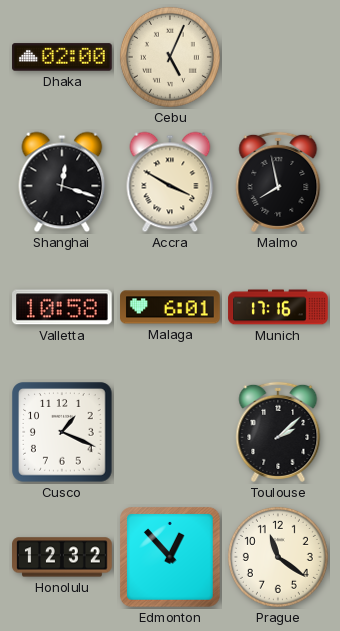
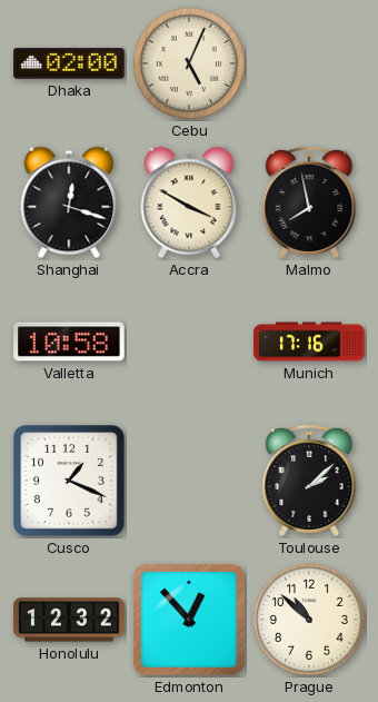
Malaga: 6:01 -> none (170, 307)
Prague: 11:21 -> 10:52 (309, 620)
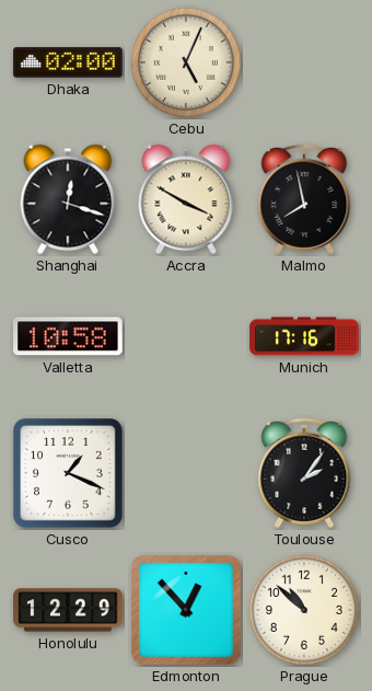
Toulouse: 2:08 -> 2:06 (304, 473)
Honolulu: 12:32 -> 12:29 (68, 610)
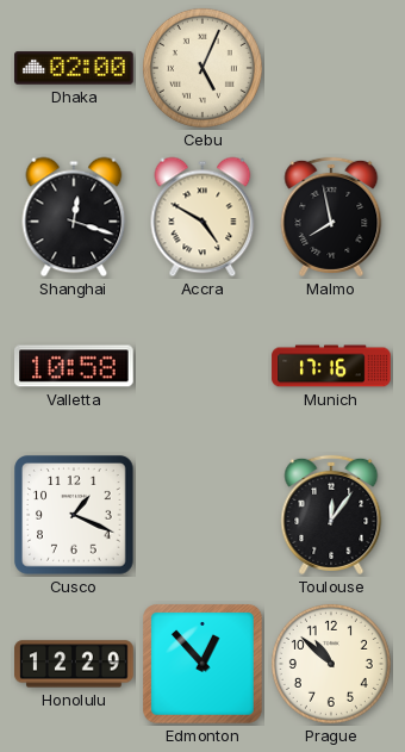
Accra: 3:50 -> 4:50 (202, 217)
Toulouse: 2:06 -> 12:06 (331, 515)
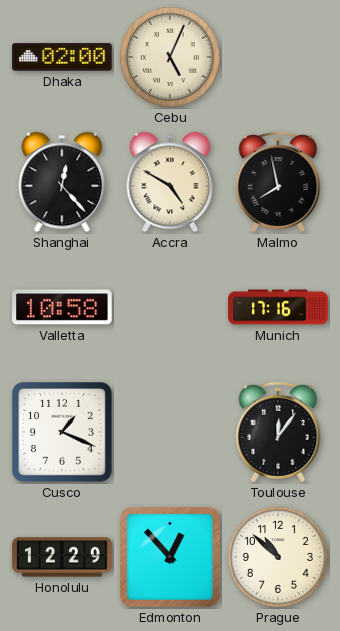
Shanghai: 12:18 -> 12:23 (62, 182)
